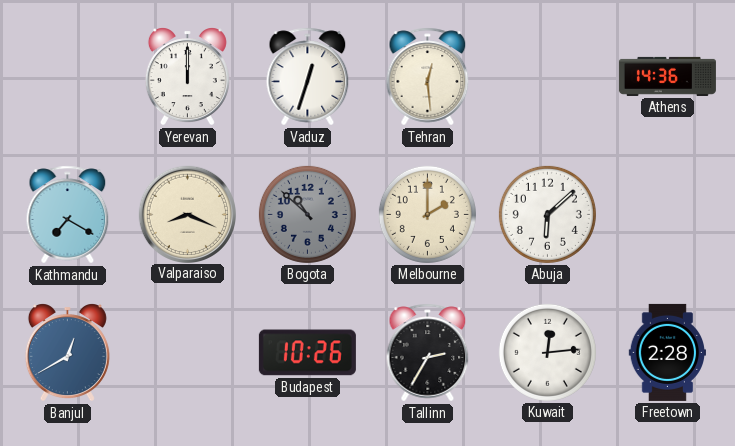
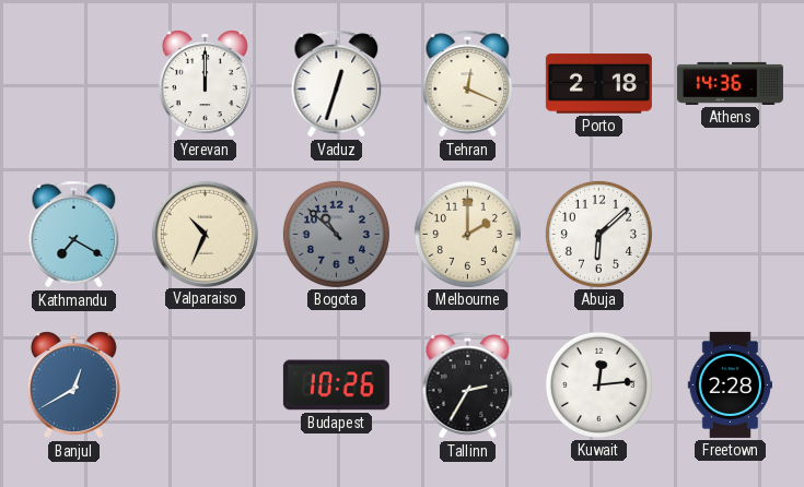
Tehran: 12:29 -> 12:19 (468, 84)
Porto: none -> 2:18 (598, 84)
Valparaiso: 8:19 -> 10:34 (205, 234)
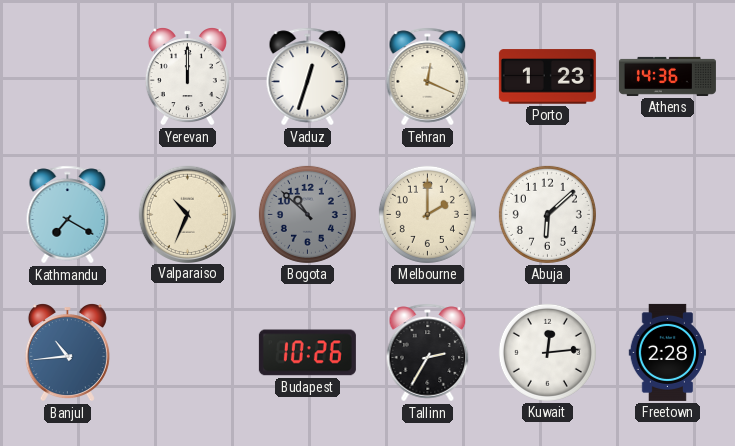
Porto: 2:18 -> 1:23 (547, 77)
Banjul: 12:40 -> 10:44 (67, 353)
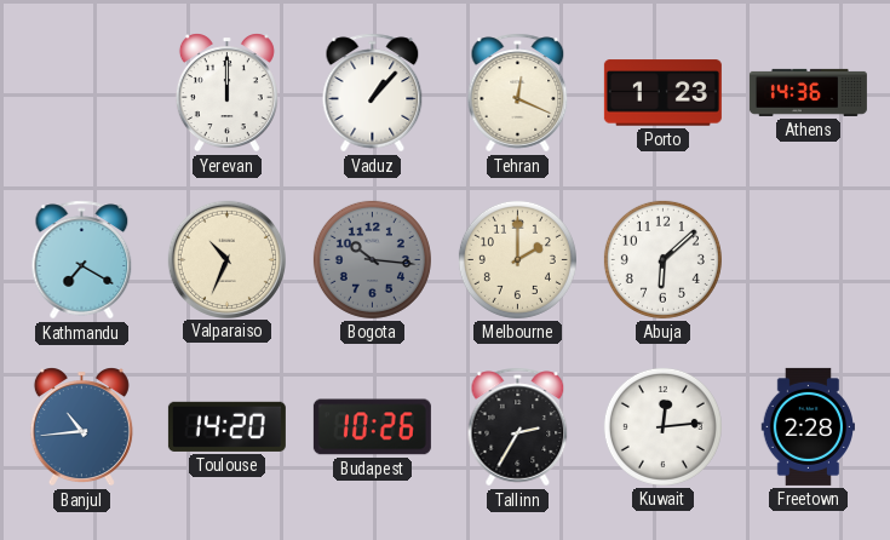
Vaduz: 12:33 -> 1:07 (373, 93)
Bogota: 10:52 -> 10:16 (372, 259)
Toulouse: none -> 14:20 (226, 426)
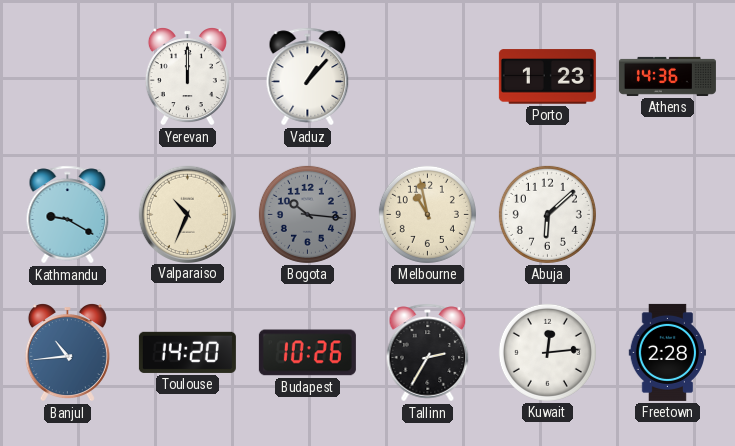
Tehran: 12:19 -> none (518, 93)
Kathmandu: 7:20 -> 9:20 (68, 215)
Melbourne: 2:00 -> 10:58 (427, 214)
